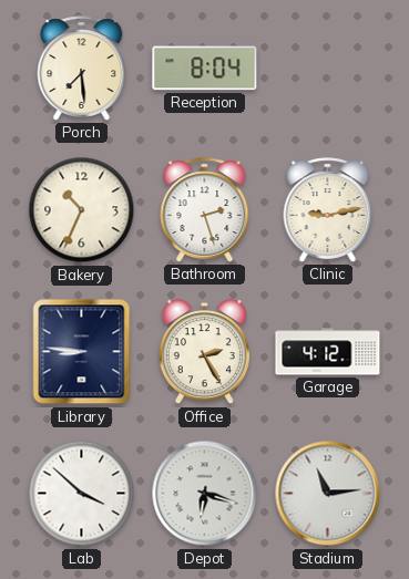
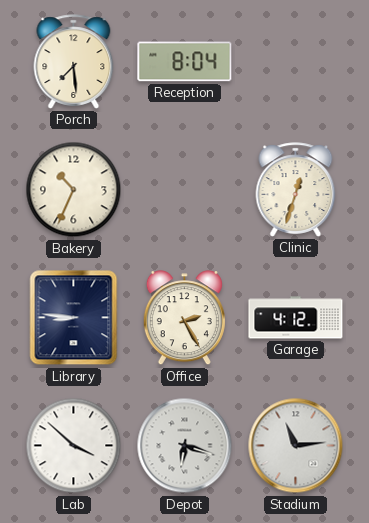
Bathroom: 2:27 -> none (205, 210)
Clinic: 9:13 -> 12:33 (296, 190)
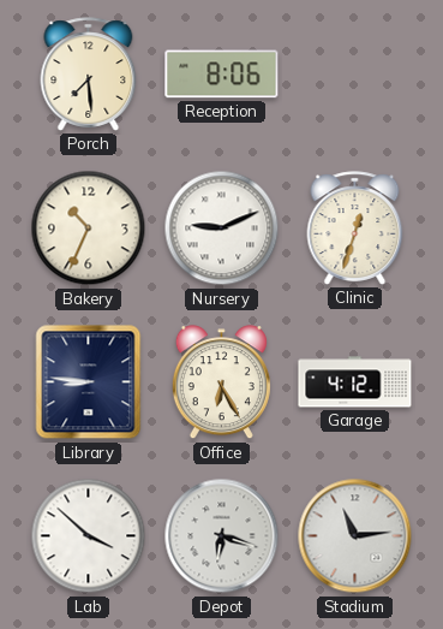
Reception: 8:04 -> 8:06 (222, 75)
Nursery: none -> 9:11 (222, 229)
Office: 2:25 -> 6:25 (221, 382)
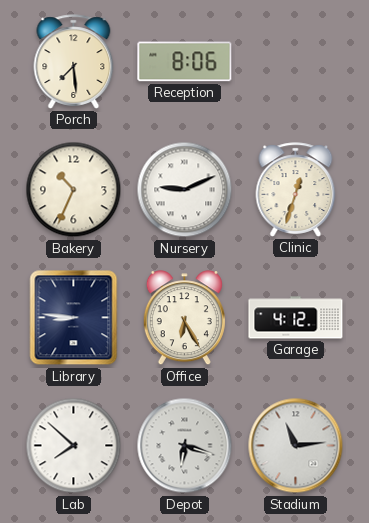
Lab: 3:52 -> 7:52 (74, 446)
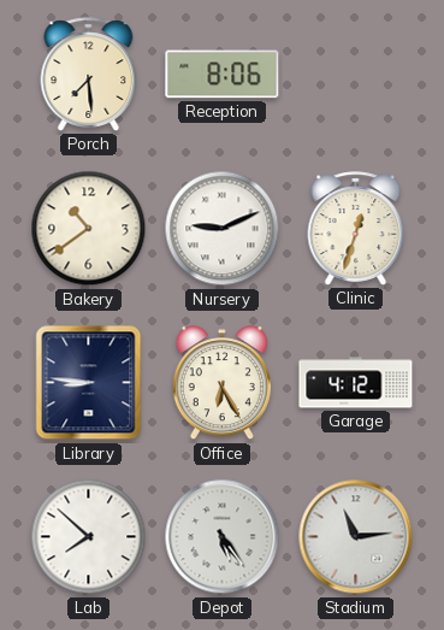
Bakery: 10:34 -> 10:39 (89, 229)
Depot: 6:18 -> 5:24 (223, 537)
